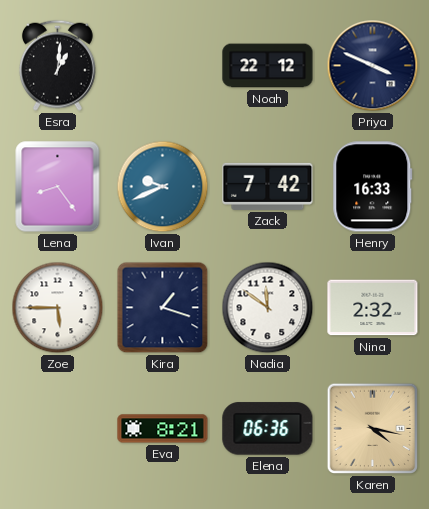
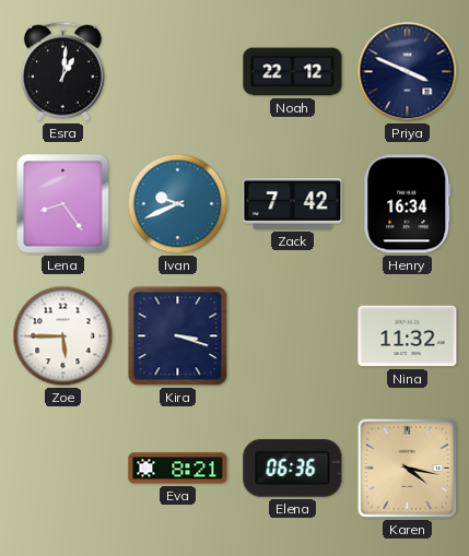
Henry: 16:33 -> 16:34 (408, 204)
Kira: 1:18 -> 3:18 (178, 336)
Nadia: 11:51 -> none (268, 308)
Nina: 2:32 -> 11:32 (408, 336)
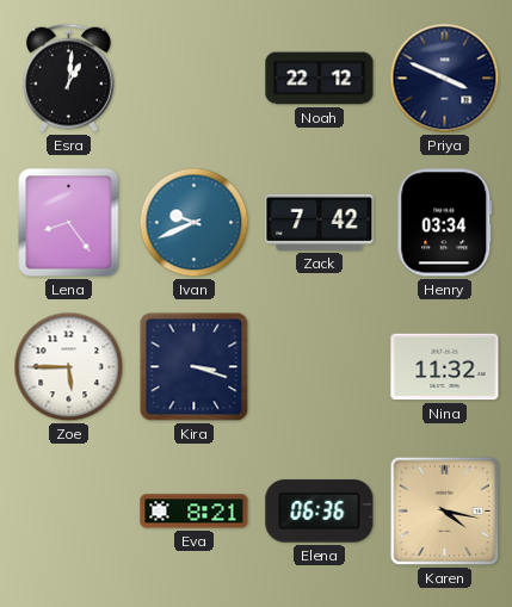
Henry: 16:34 -> 03:34 (445, 223)
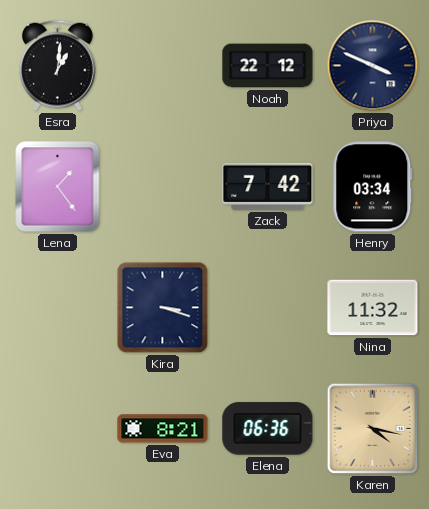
Lena: 8:24 -> 1:24 (58, 187)
Ivan: 9:41 -> none (195, 223)
Zoe: 5:45 -> none (69, 367)
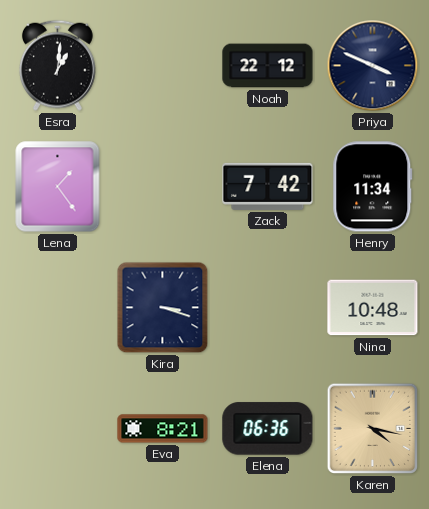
Henry: 03:34 -> 11:34 (373, 187)
Nina: 11:32 -> 10:48 (373, 308)
